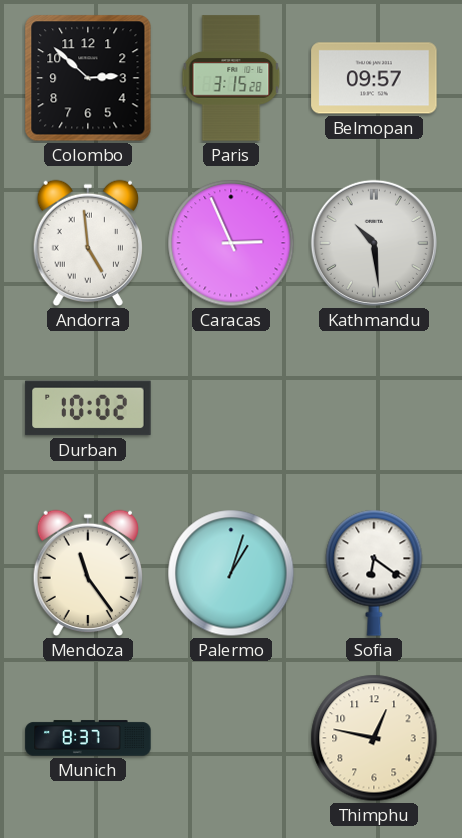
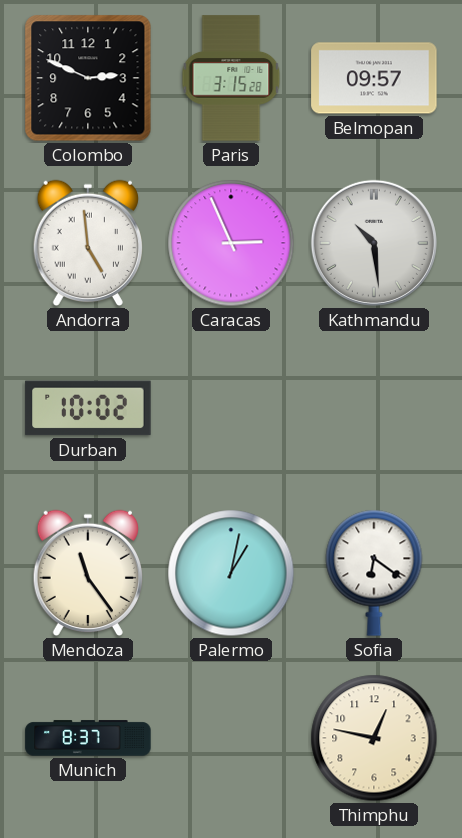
Colombo: 2:52 -> 2:49 (88, 78)
Palermo: 1:03 -> 1:02 (231, 573)
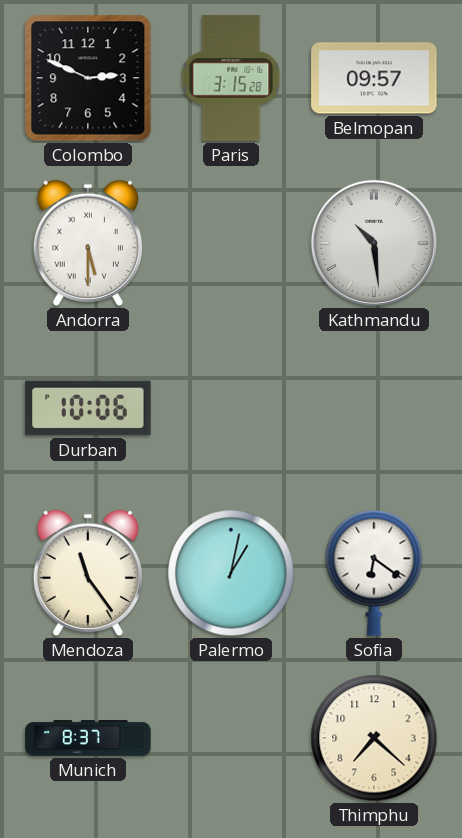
Andorra: 4:59 -> 5:30 (88, 243)
Caracas: 2:56 -> none (231, 243)
Durban: 10:02 -> 10:06 (88, 408)
Thimphu: 12:47 -> 7:22 (374, 738)
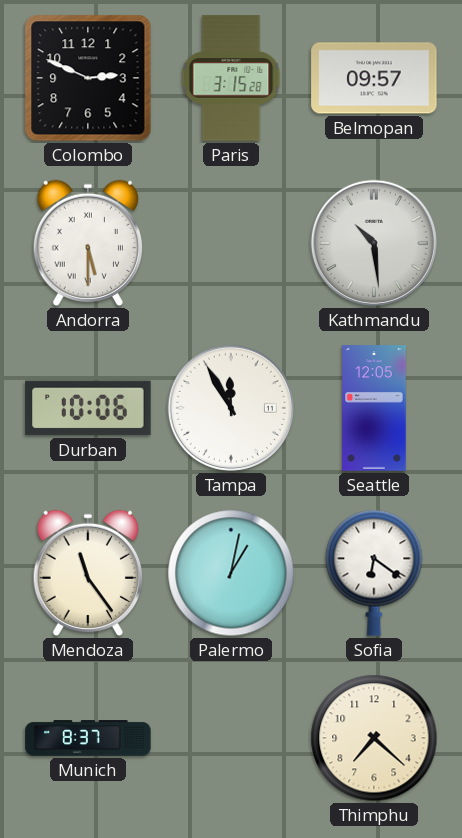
Tampa: none -> 11:55 (231, 408)
Seattle: none -> 12:05 (374, 408)
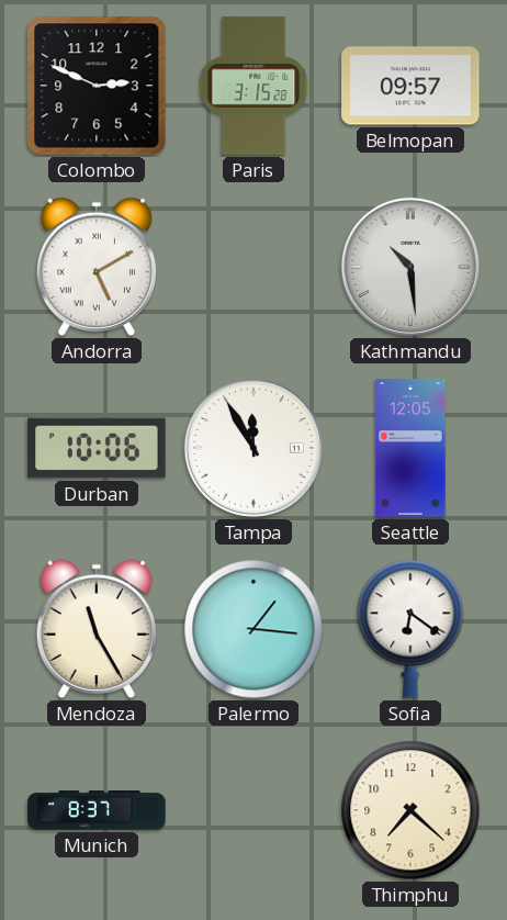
Andorra: 5:30 -> 5:10 (97, 267)
Mendoza: 11:24 -> 11:25 (97, 629)
Palermo: 1:02 -> 1:16 (253, 629)
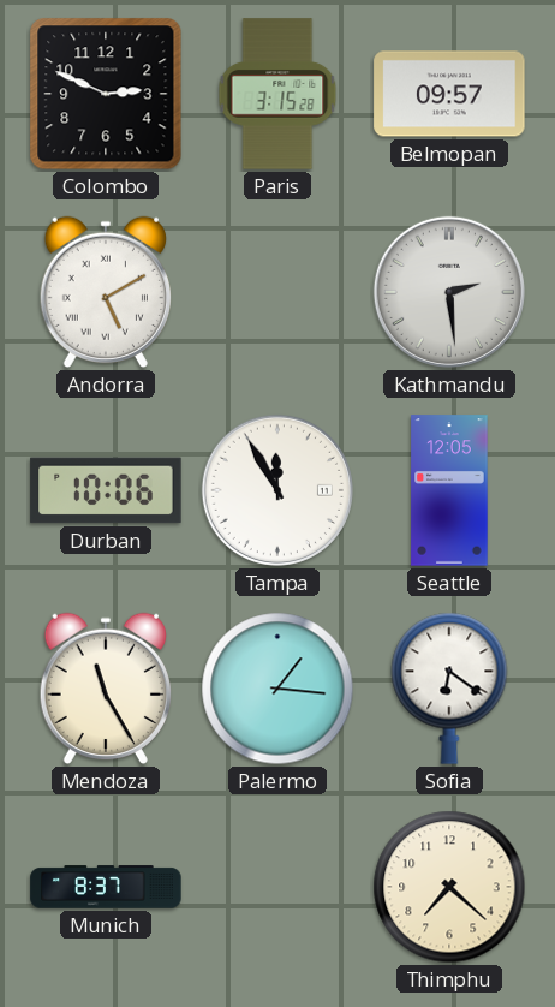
Kathmandu: 10:29 -> 2:29 (449, 292)
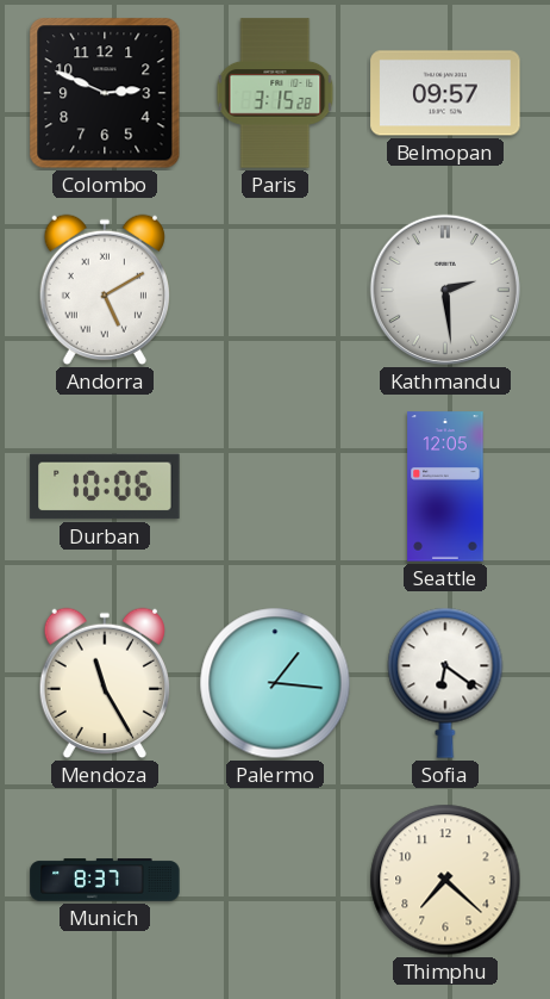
Tampa: 11:55 -> none (277, 490)
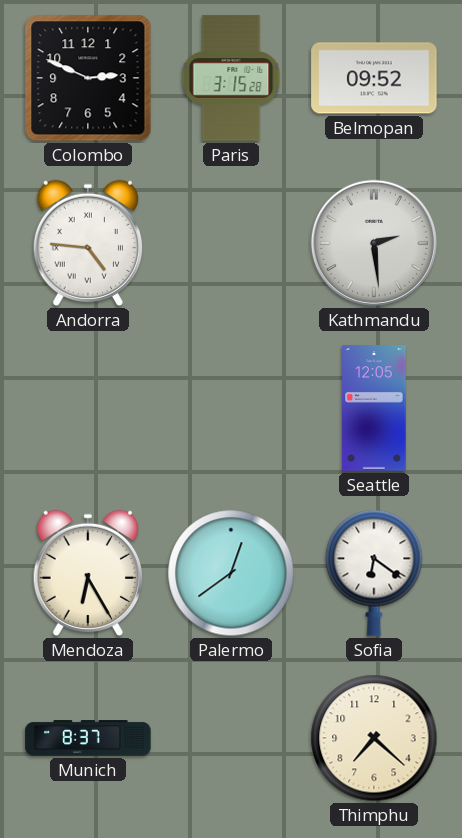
Belmopan: 09:57 -> 09:52 (374, 78)
Andorra: 5:10 -> 4:46 (88, 243)
Durban: 10:06 -> none (105, 486)
Mendoza: 11:25 -> 6:25 (88, 573)
Palermo: 1:16 -> 12:39 (231, 573)
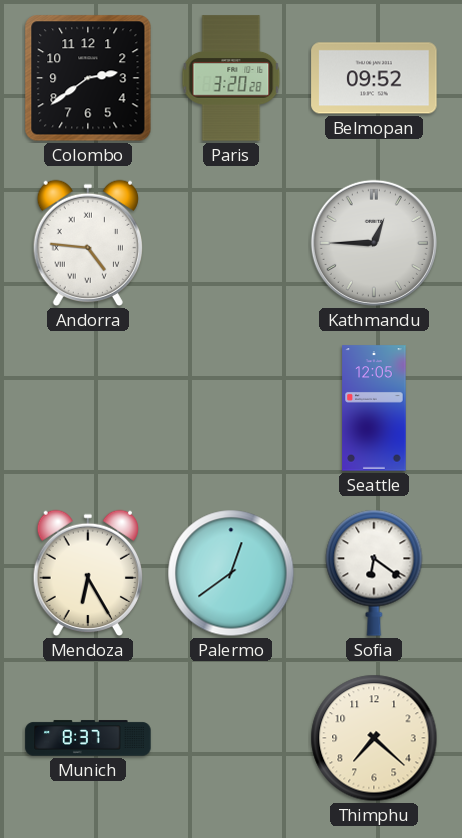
Colombo: 2:49 -> 2:39 (88, 78)
Paris: 3:15 -> 3:20 (231, 78)
Kathmandu: 2:29 -> 12:45 (374, 243)
